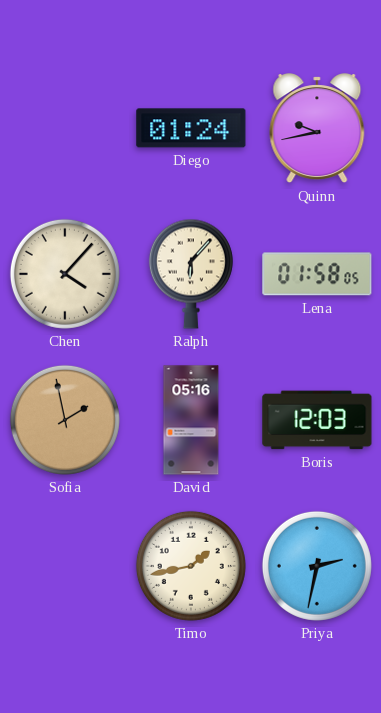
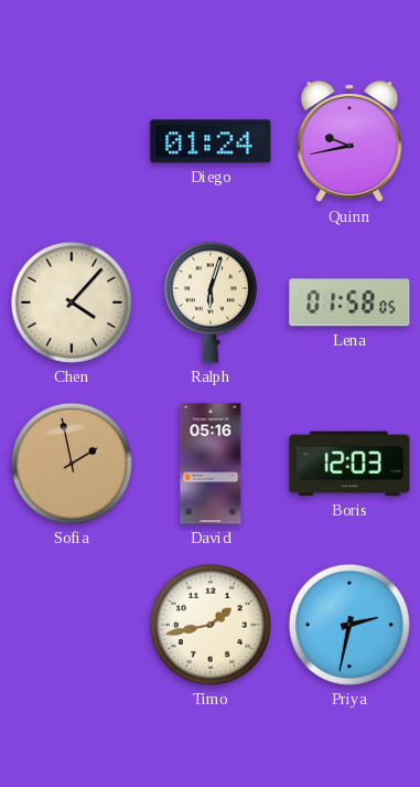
Ralph: 6:07 -> 6:03 (211, 302)
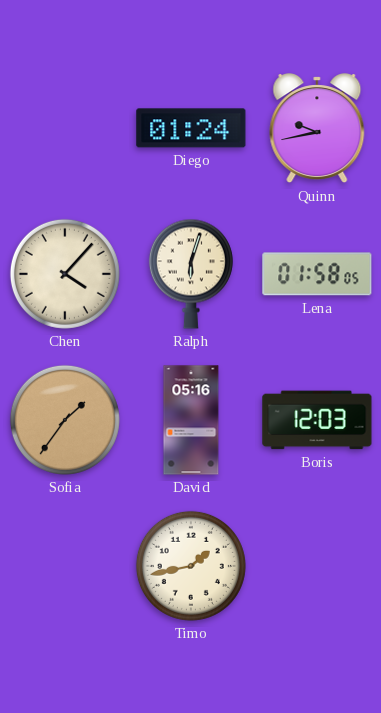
Sofia: 1:58 -> 1:36 (65, 420)
Priya: 2:32 -> none (349, 625)
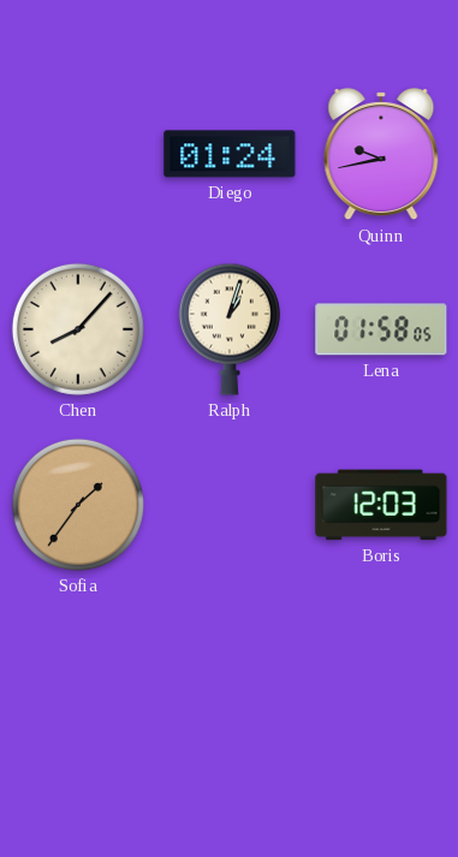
Chen: 4:07 -> 8:07 (78, 329)
Ralph: 6:03 -> 1:03 (230, 329)
David: 05:16 -> none (191, 420)
Timo: 1:43 -> none (191, 566)
